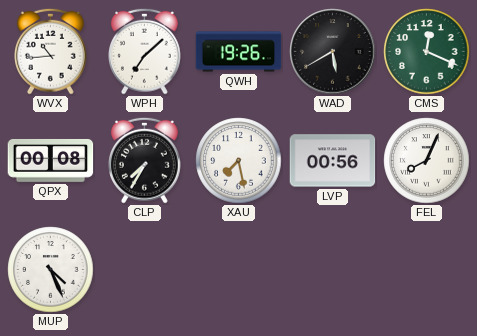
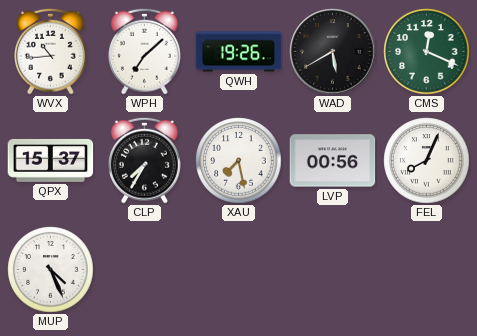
QPX: 00:08 -> 15:37 (51, 160)
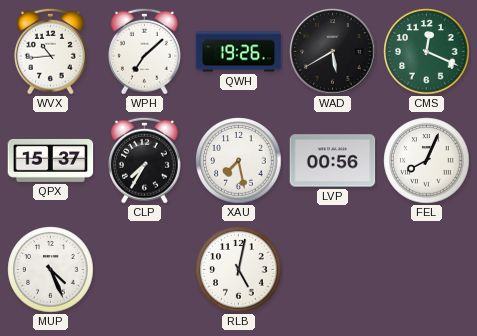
RLB: none -> 5:02 (239, 270)
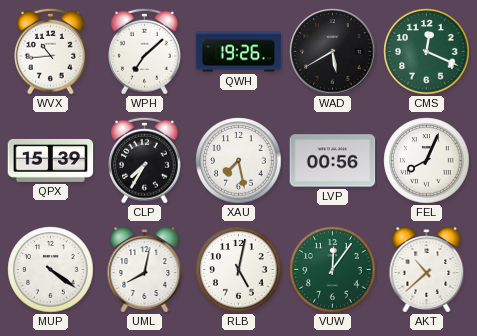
QPX: 15:37 -> 15:39 (51, 160)
MUP: 4:26 -> 4:21 (51, 270)
UML: none -> 8:02 (145, 270)
VUW: none -> 12:06 (333, 270)
AKT: none -> 10:38 (427, 270)
